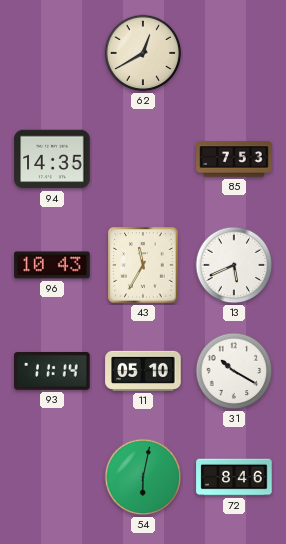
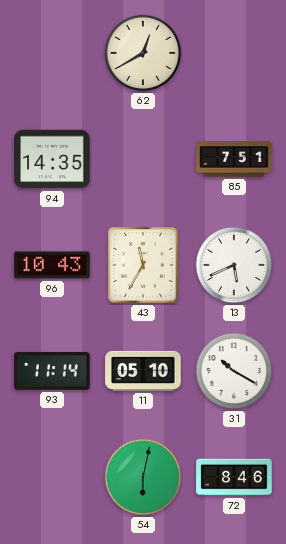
85: 7:53 -> 7:51 (234, 159)
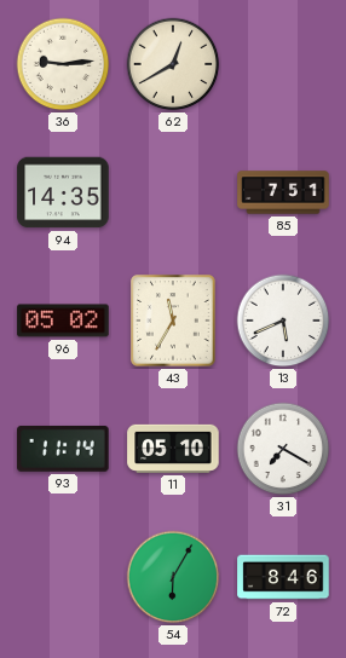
36: none -> 9:14 (63, 64)
96: 10:43 -> 05:02 (63, 321)
31: 10:20 -> 7:20 (283, 449)
54: 6:02 -> 6:05 (173, 577)
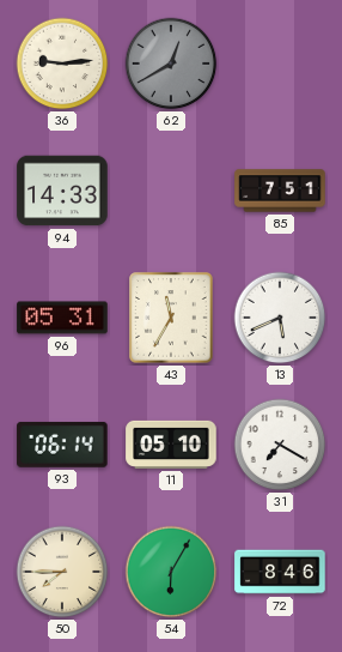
62 dial: cream -> grey (171, 64)
94: 14:35 -> 14:33 (62, 191)
96: 05:02 -> 05:31 (62, 318)
93: 11:14 -> 06:14 (62, 445)
50: none -> 7:45 (62, 572)
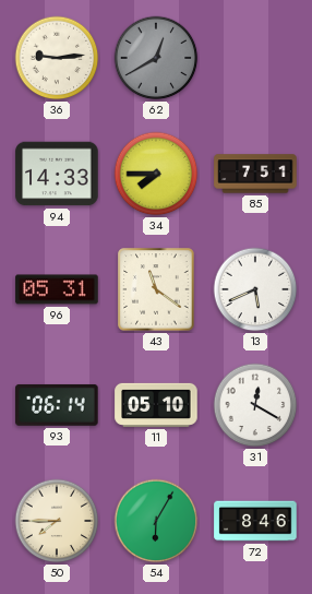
34: none -> 7:45 (156, 174)
43: 11:35 -> 11:21 (156, 289)
31: 7:20 -> 12:20 (255, 405)
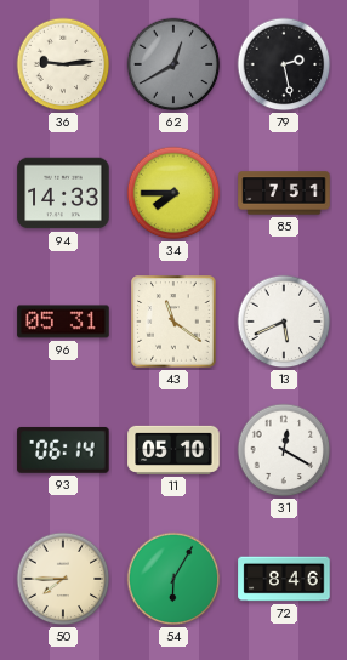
79: none -> 2:28 (284, 64)
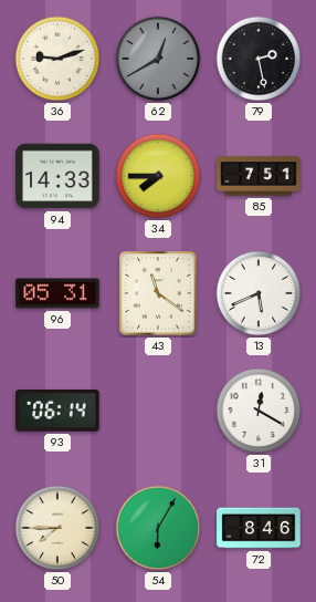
36: 9:14 -> 9:12 (57, 59)
11: 05:10 -> none (173, 450)
